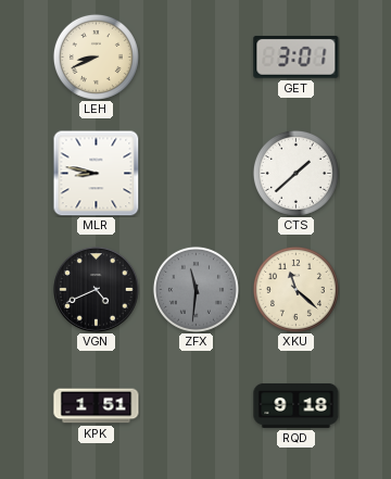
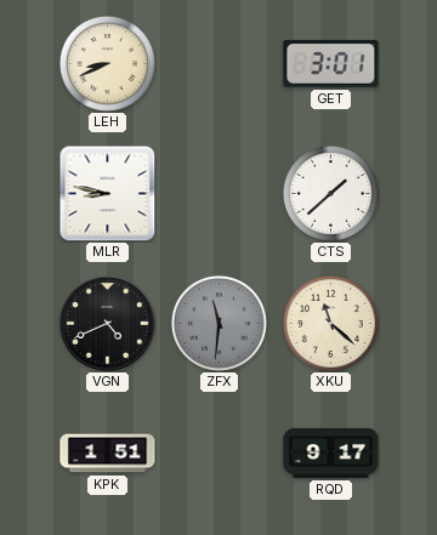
RQD: 9:18 -> 9:17 (331, 454)
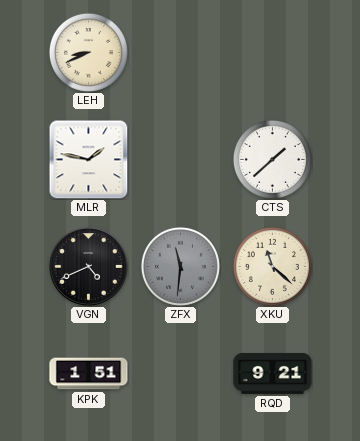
GET: 3:01 -> none (331, 63)
MLR: 8:47 -> 1:47 (88, 159)
RQD: 9:17 -> 9:21 (273, 374)
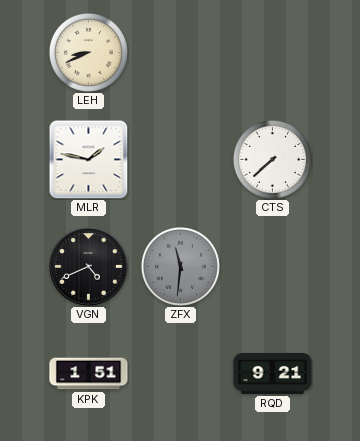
CTS: 1:38 -> 7:38 (272, 159)
XKU: 11:22 -> none (272, 266)
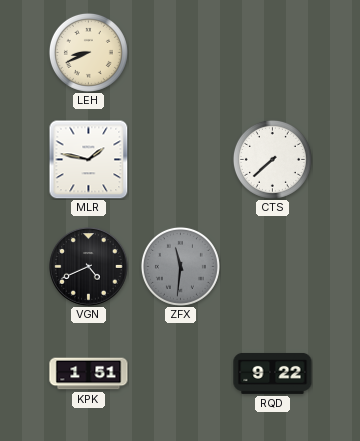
RQD: 9:21 -> 9:22 (273, 374)
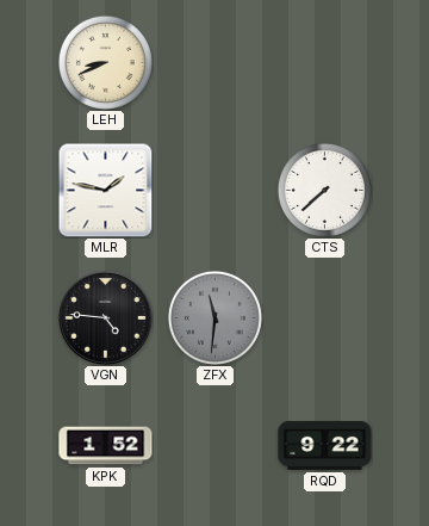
VGN: 4:41 -> 4:46 (106, 318)
KPK: 1:51 -> 1:52 (106, 446)
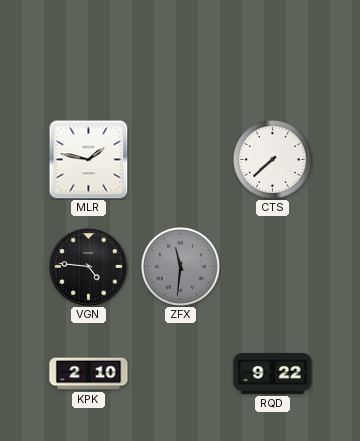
LEH: 8:41 -> none (105, 62)
KPK: 1:52 -> 2:10 (89, 374)
